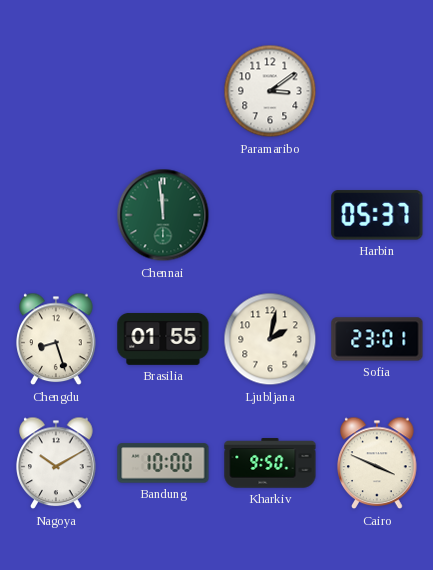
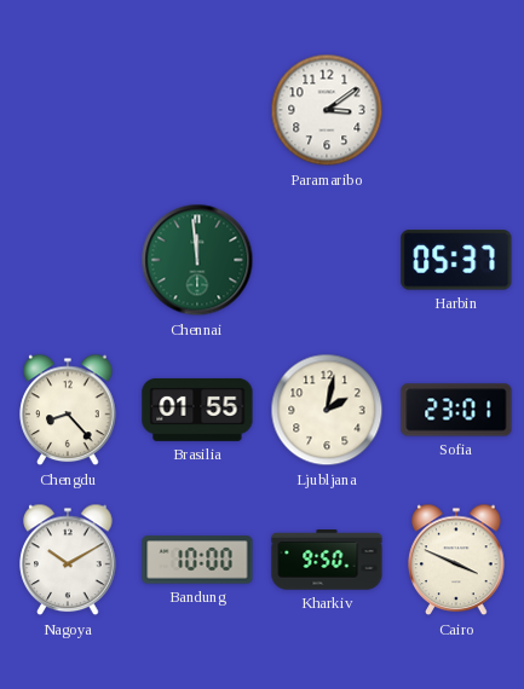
Chengdu: 8:27 -> 8:23 (68, 410)
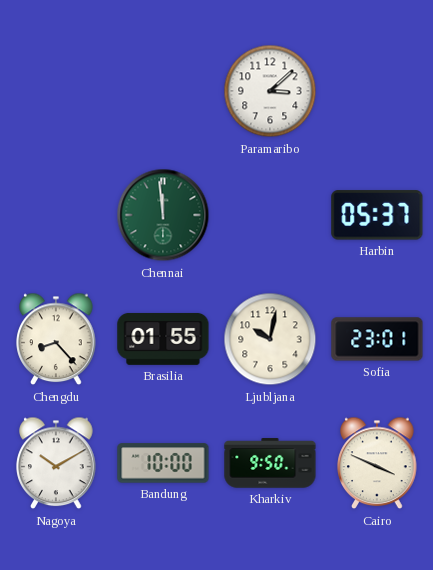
Paramaribo: 3:09 -> 3:08 (270, 91)
Ljubljana: 2:02 -> 10:02 (270, 339)
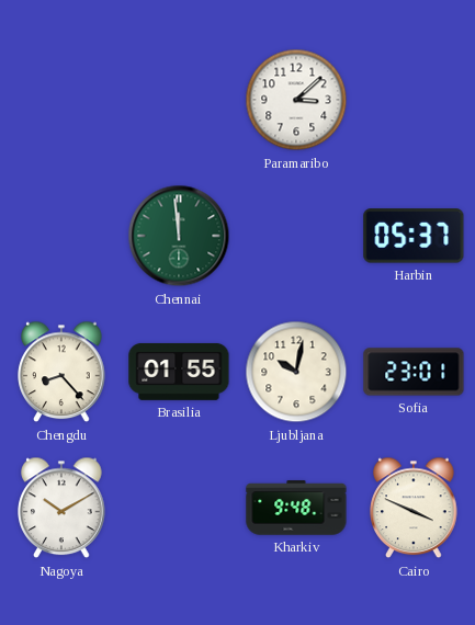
Bandung: 10:00 -> none (163, 463)
Kharkiv: 9:50 -> 9:48 (296, 508)
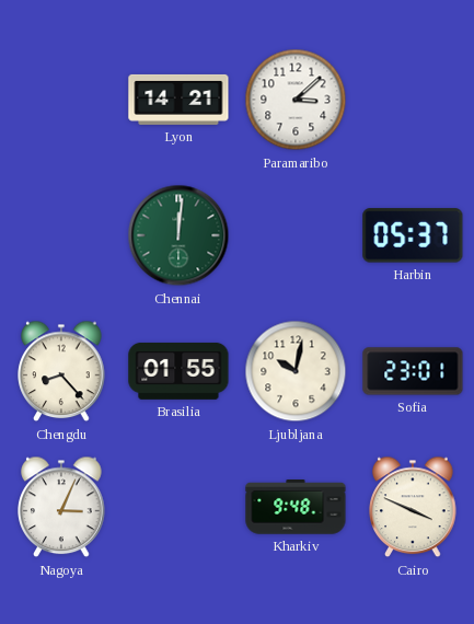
Lyon: none -> 14:21 (178, 100)
Chennai: 11:59 -> 12:01 (178, 235)
Nagoya: 10:10 -> 3:04 (61, 507)
